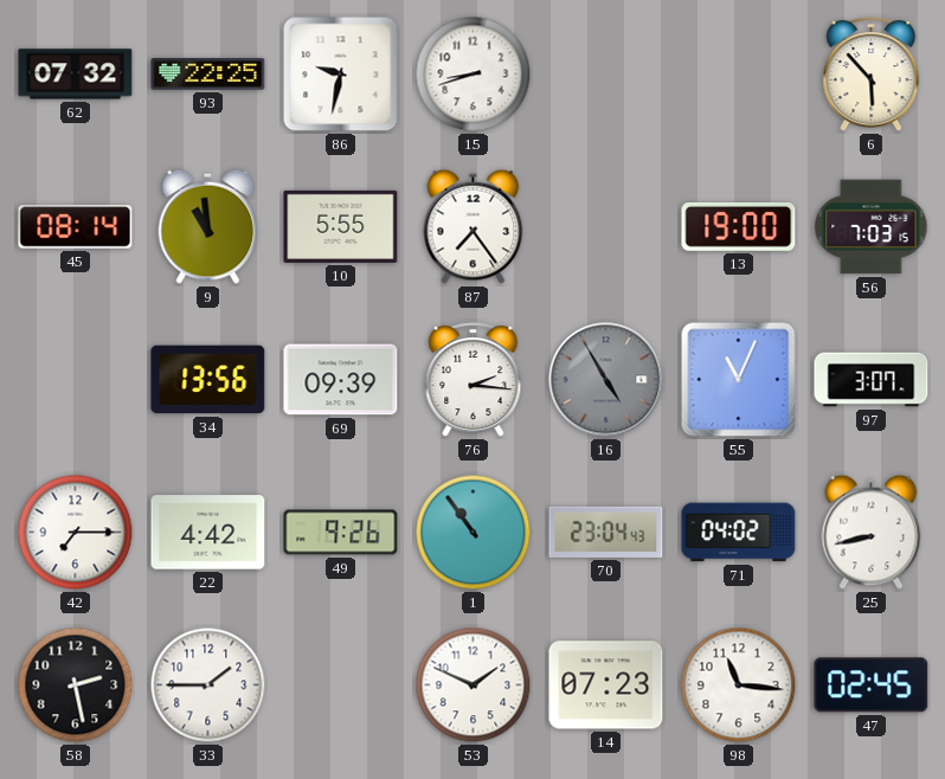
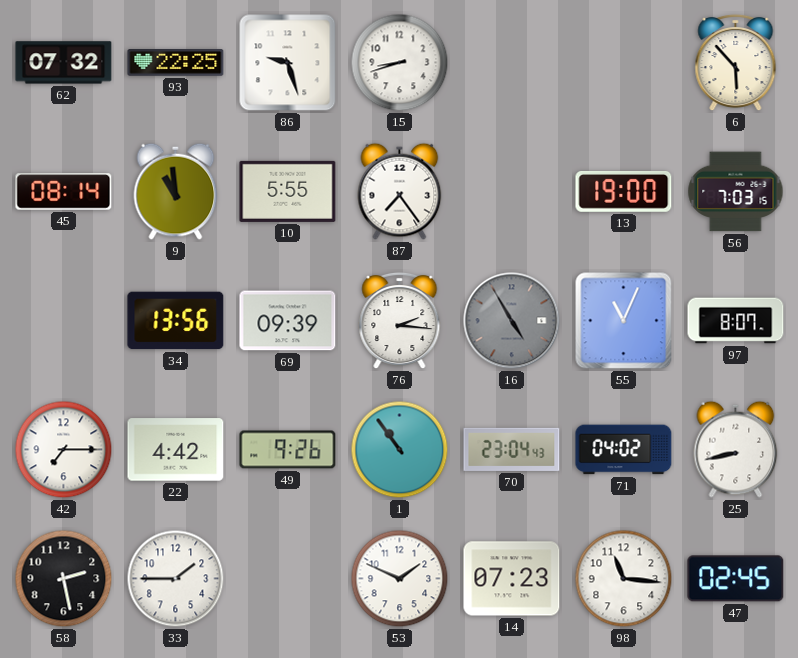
86: 9:32 -> 9:27 (288, 63)
97: 3:07 -> 8:07 (736, 321)
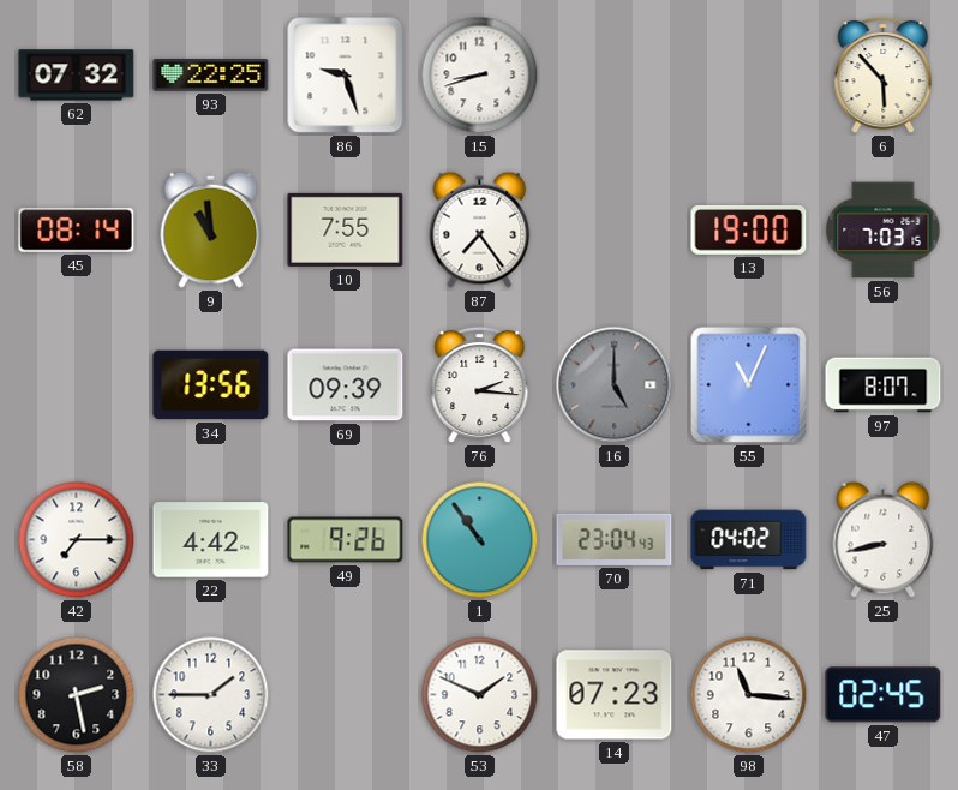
10: 5:55 -> 7:55 (346, 229)
16: 4:55 -> 5:00 (615, 385)
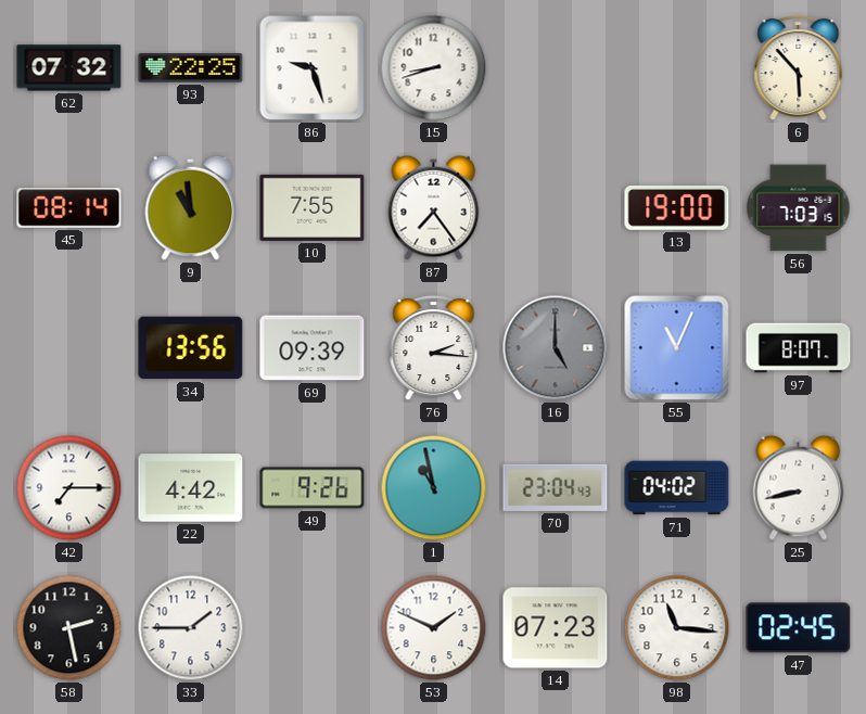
1: 10:54 -> 10:58 (434, 488)
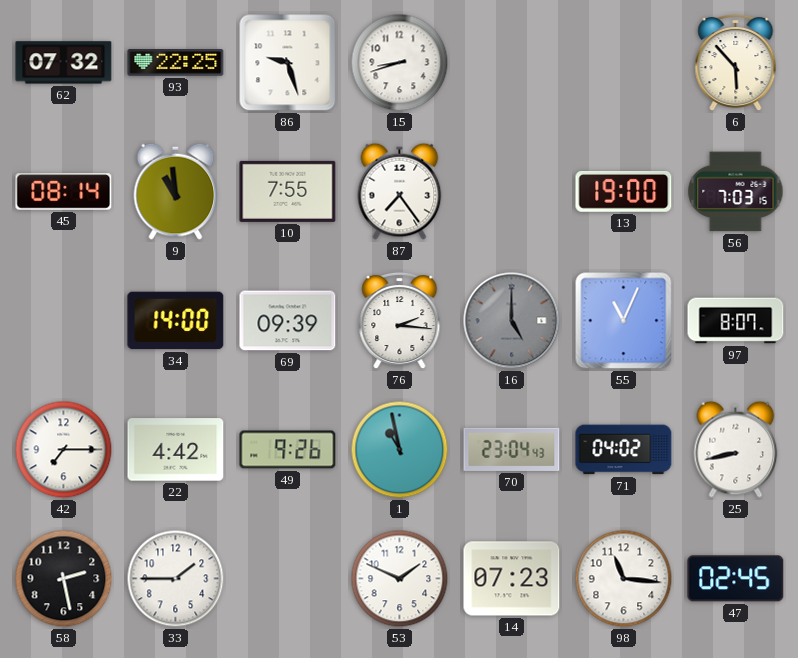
34: 13:56 -> 14:00 (176, 321)
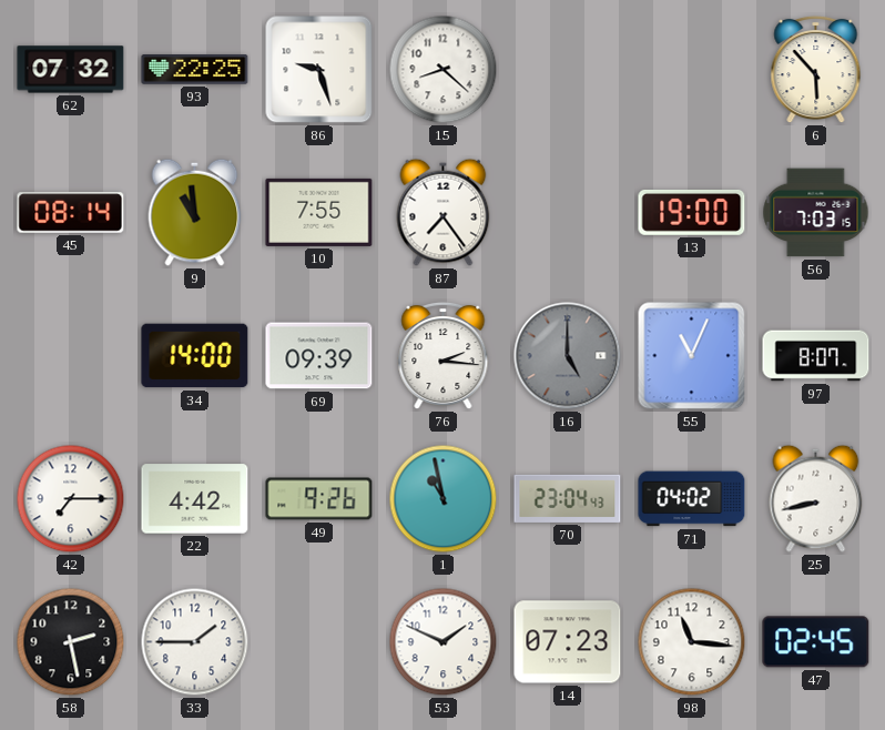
15: 8:42 -> 8:22 (444, 70)
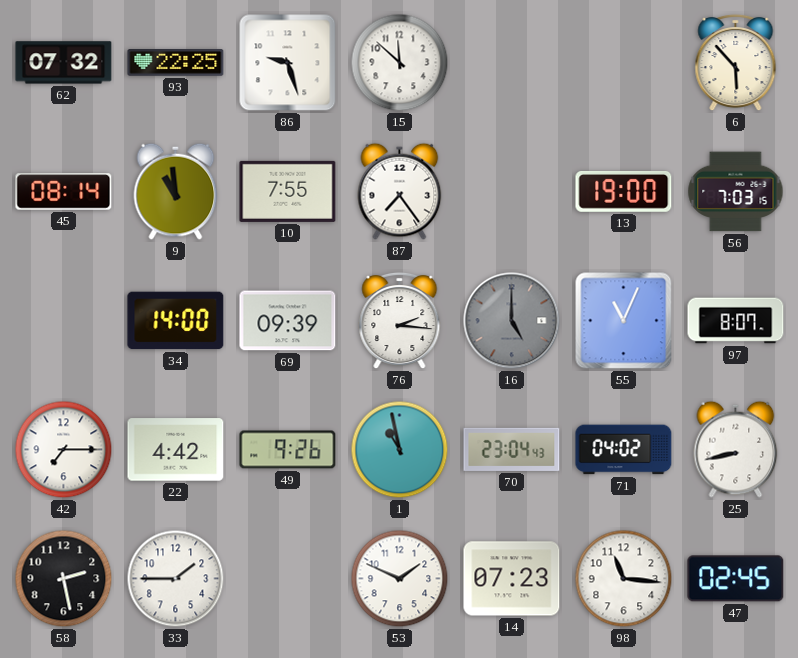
15: 8:22 -> 11:52 (400, 63)
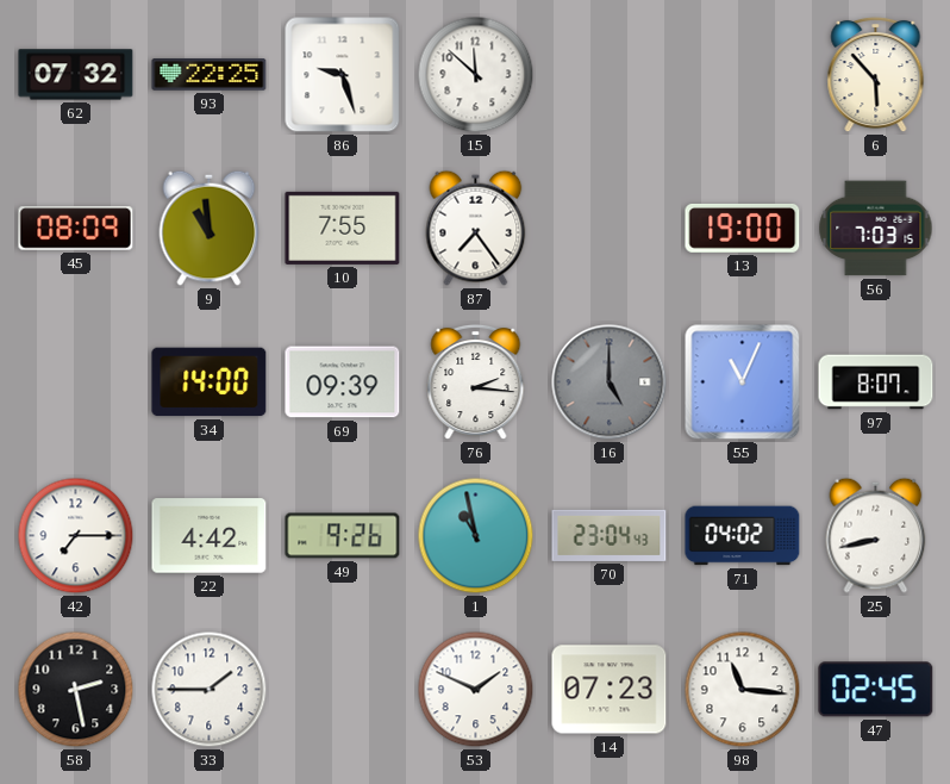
45: 08:14 -> 08:09 (76, 229)
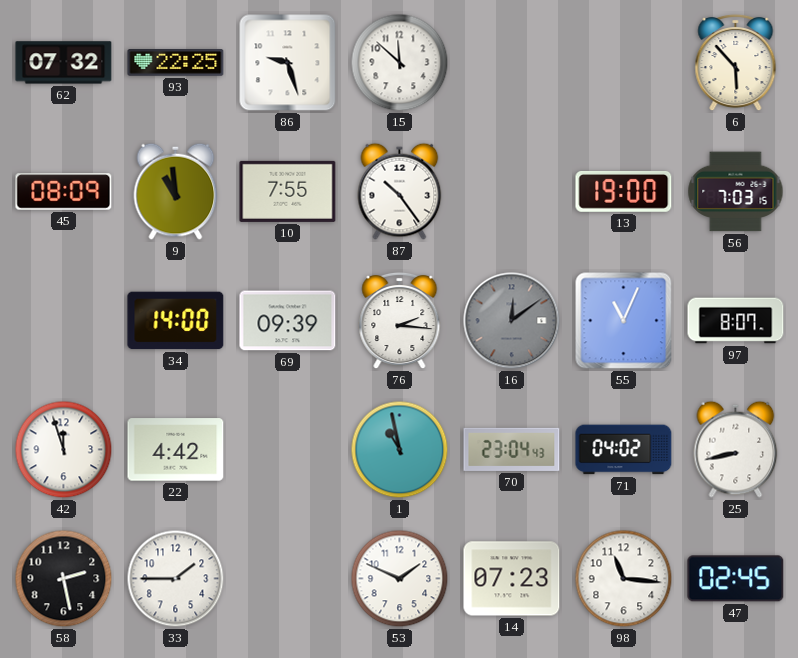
87: 7:24 -> 10:24 (400, 191)
16: 5:00 -> 12:09 (512, 321)
42: 7:15 -> 11:57 (64, 450)
49: 9:26 -> none (343, 536)
